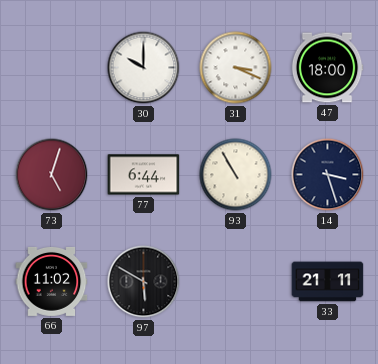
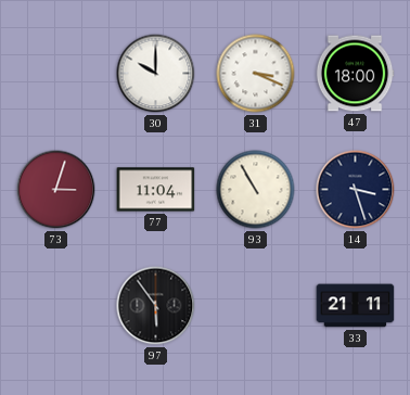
73: 5:03 -> 3:03 (56, 190)
77: 6:44 -> 11:04 (156, 190)
66: 11:02 -> none (52, 281)
97: 5:50 -> 5:54 (156, 306)
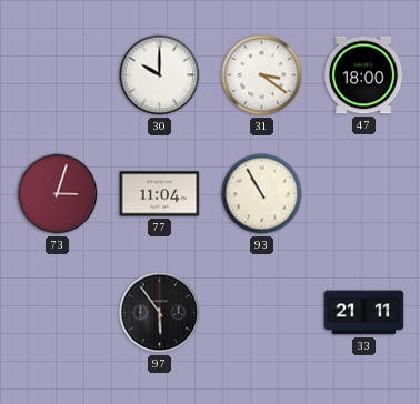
31: 3:19 -> 3:21 (262, 75)
14: 3:27 -> none (356, 190)
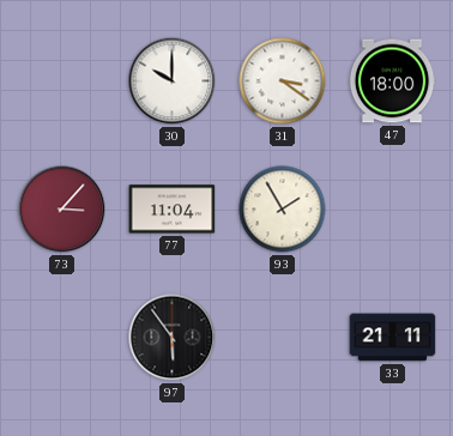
73: 3:03 -> 3:07 (62, 210)
93: 10:55 -> 1:55 (283, 210)
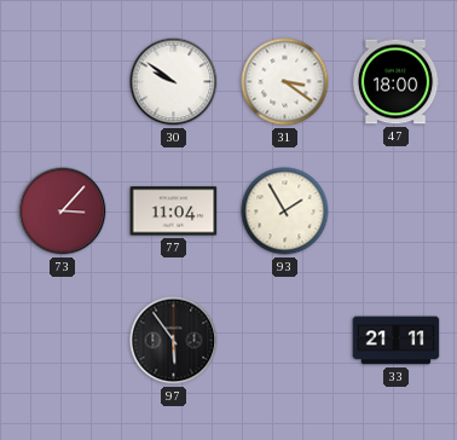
30: 10:00 -> 9:51 (174, 82)
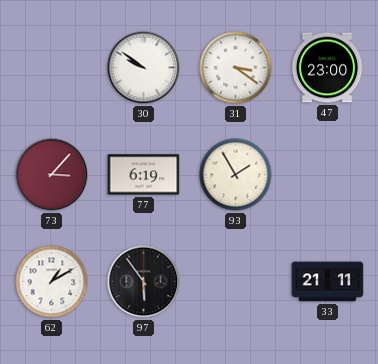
47: 18:00 -> 23:00 (327, 68)
77: 11:04 -> 6:19 (144, 175)
62: none -> 1:10 (52, 282)
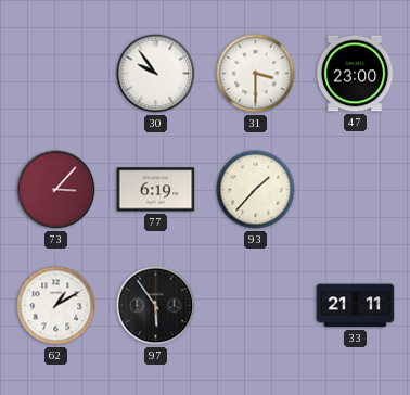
30: 9:51 -> 9:54 (156, 74)
31: 3:21 -> 3:30 (256, 74)
93: 1:55 -> 1:37 (256, 190)
